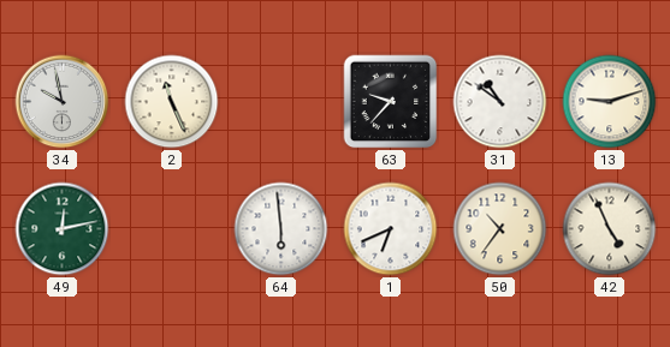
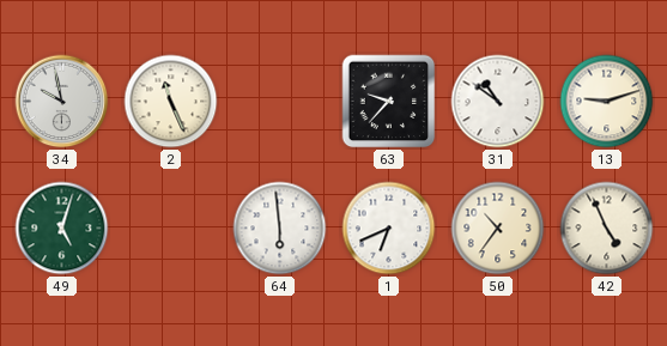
49: 12:13 -> 5:03 (62, 229)
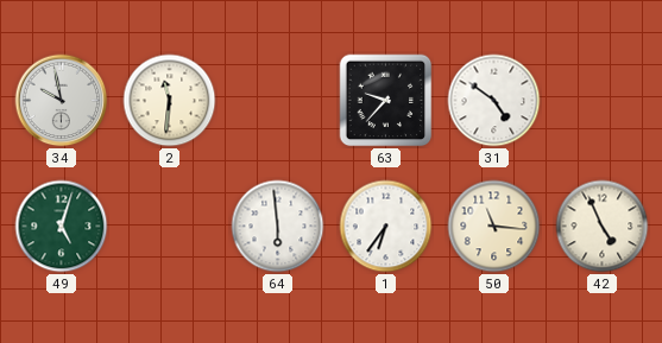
2: 11:26 -> 11:31 (170, 101)
31: 10:51 -> 4:51 (494, 101)
13: 9:12 -> none (607, 102)
1: 6:41 -> 6:36 (386, 227)
50: 10:36 -> 11:16 (494, 227)
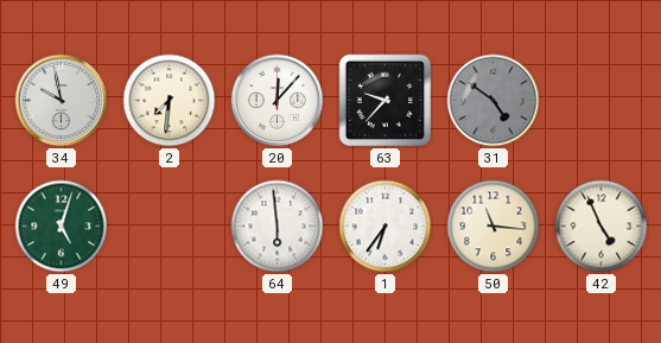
2: 11:31 -> 7:31 (170, 101)
20: none -> 12:07 (278, 101)
31 dial: white -> grey (494, 101)
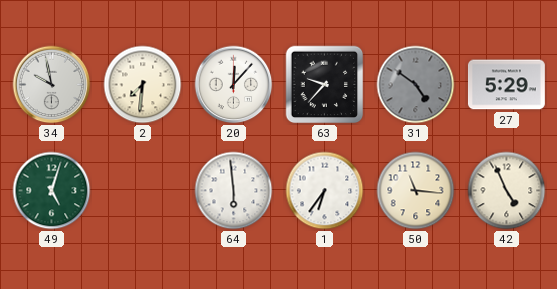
27: none -> 5:29 (506, 85)
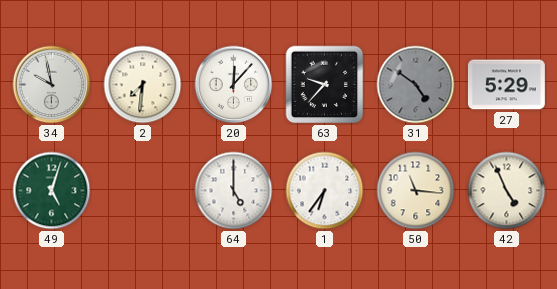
64: 5:59 -> 5:00 (234, 191)
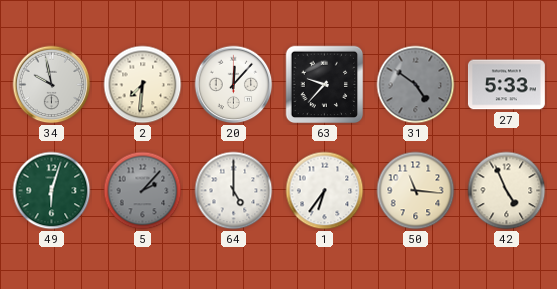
27: 5:29 -> 5:33 (506, 85)
49: 5:03 -> 6:03 (52, 191)
5: none -> 2:07 (143, 191)
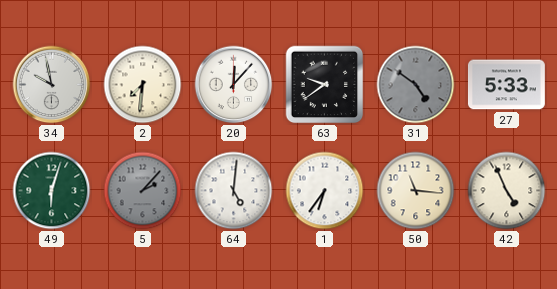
63: 9:37 -> 9:39 (325, 85)
64: 5:00 -> 5:01 (234, 191)
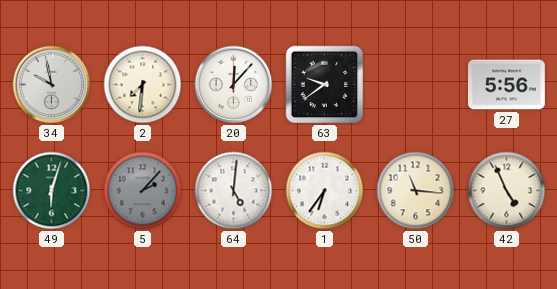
31: 4:51 -> none (416, 85)
27: 5:33 -> 5:56 (506, 85)
